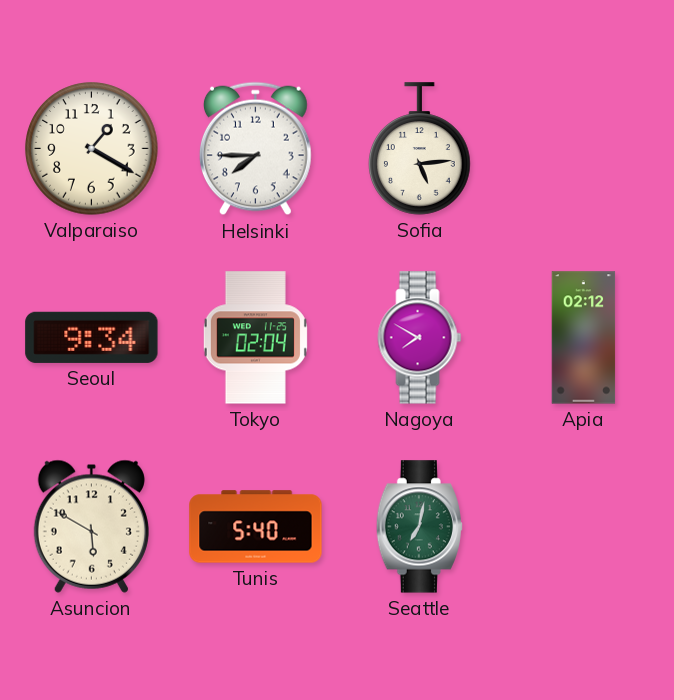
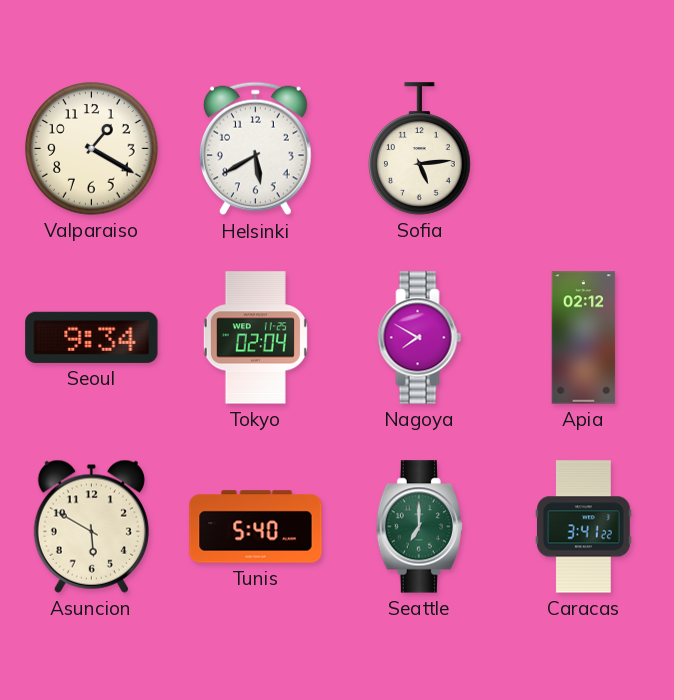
Helsinki: 7:45 -> 5:40 (255, 149)
Seattle: 7:02 -> 7:00 (419, 527)
Caracas: none -> 3:41 (583, 527)
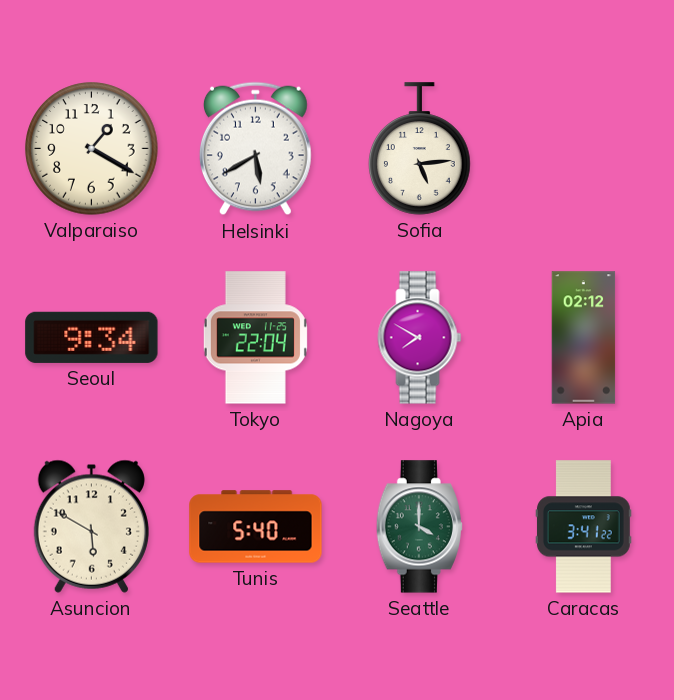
Tokyo: 02:04 -> 22:04 (255, 338)
Seattle: 7:00 -> 4:00 (419, 527)
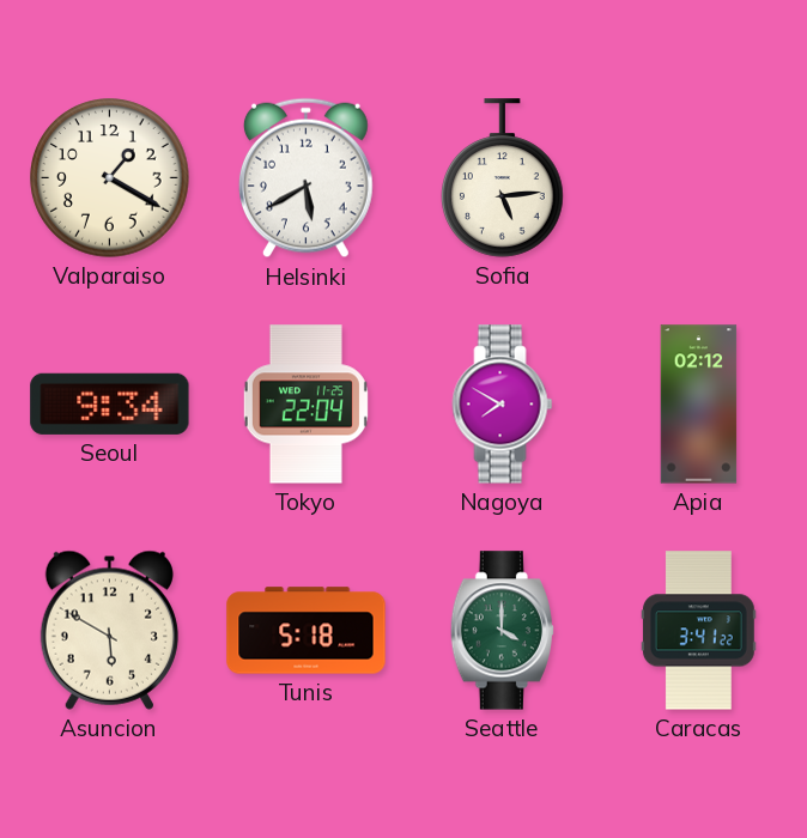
Tunis: 5:40 -> 5:18 (307, 631)
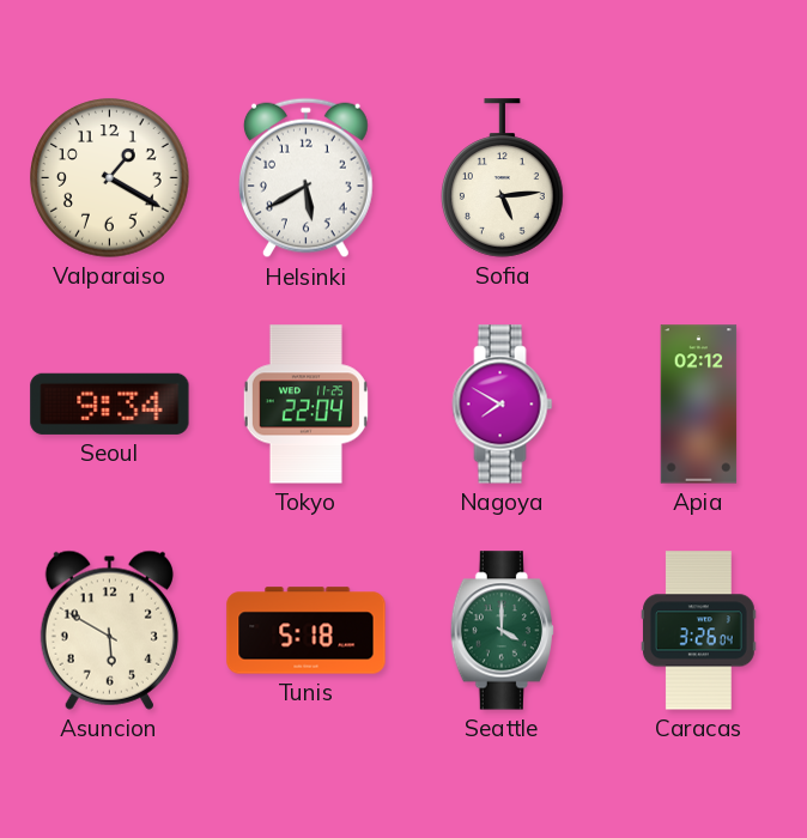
Caracas: 3:41 -> 3:26 (698, 631)
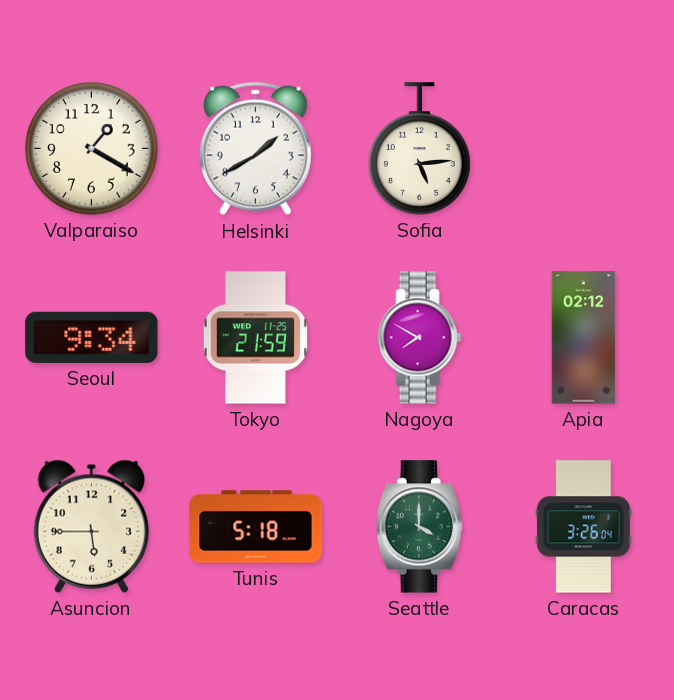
Helsinki: 5:40 -> 1:40 (255, 149)
Tokyo: 22:04 -> 21:59 (255, 338)
Asuncion: 5:50 -> 5:45 (91, 526)
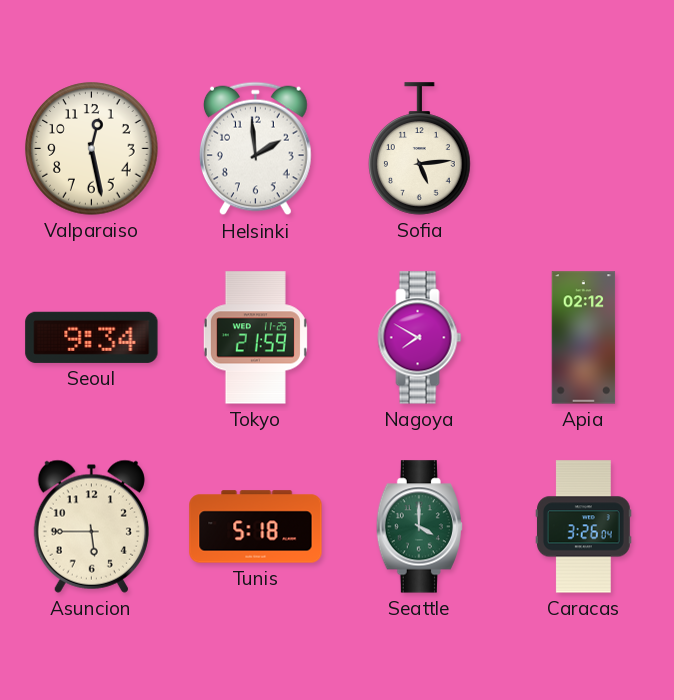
Valparaiso: 1:20 -> 12:28 (92, 149)
Helsinki: 1:40 -> 1:59 (255, 149)
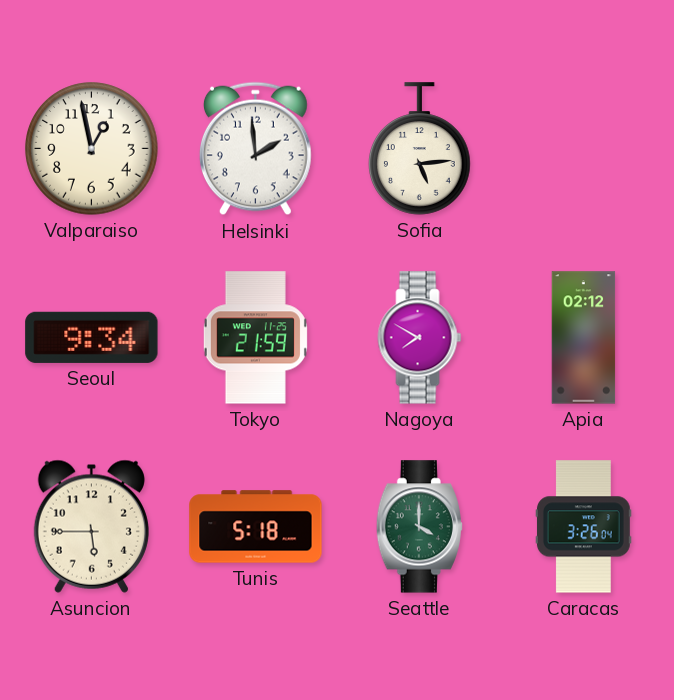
Valparaiso: 12:28 -> 12:58 (92, 149)
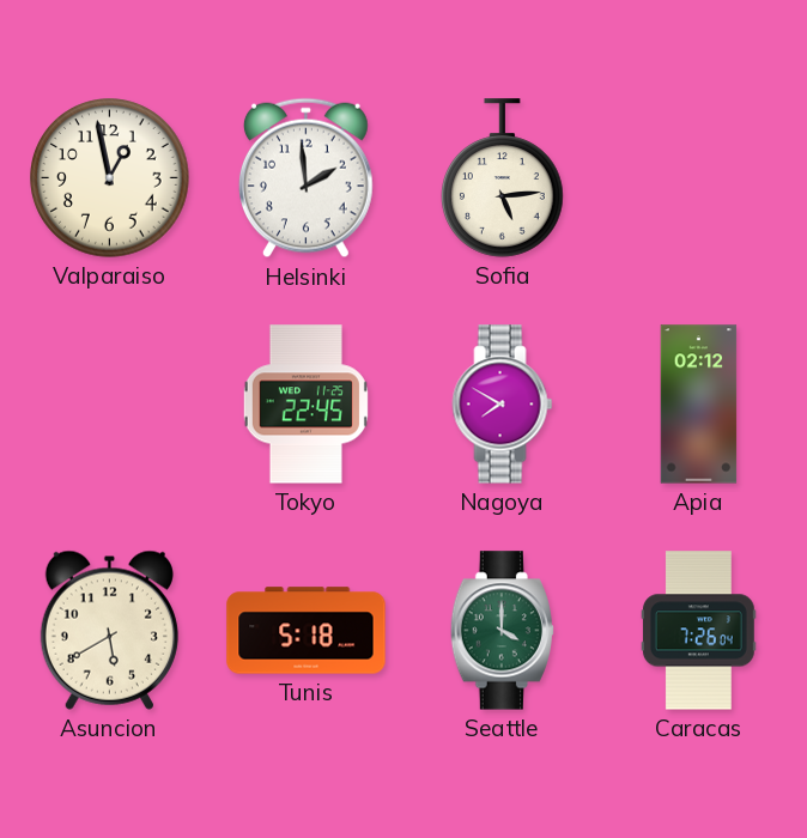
Seoul: 9:34 -> none (92, 337)
Tokyo: 21:59 -> 22:45 (305, 405)
Asuncion: 5:45 -> 5:40 (109, 630)
Caracas: 3:26 -> 7:26 (698, 631)
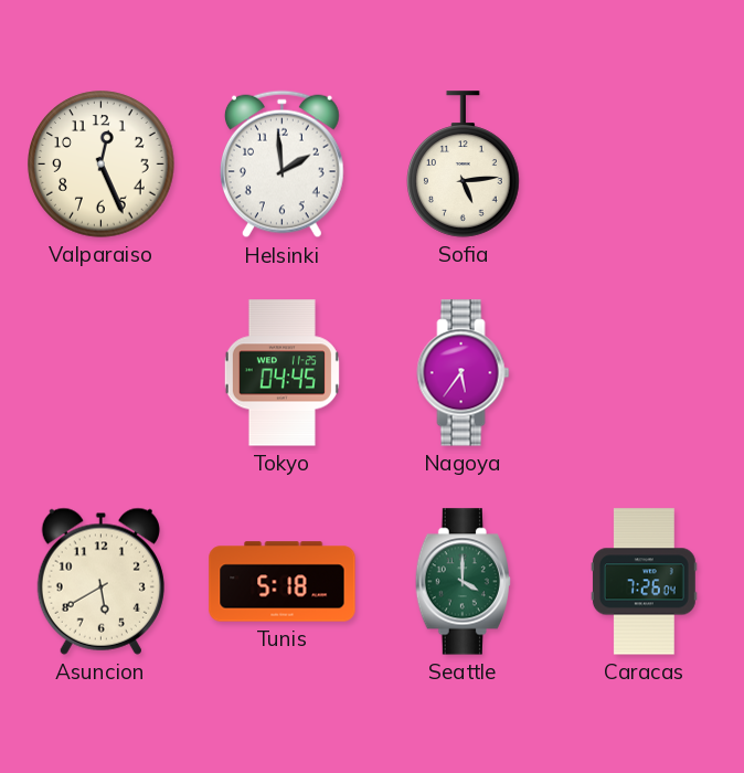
Valparaiso: 12:58 -> 12:26 (102, 165)
Tokyo: 22:45 -> 04:45 (281, 373)
Nagoya: 7:50 -> 5:36 (464, 373)
Apia: 02:12 -> none (699, 405)
